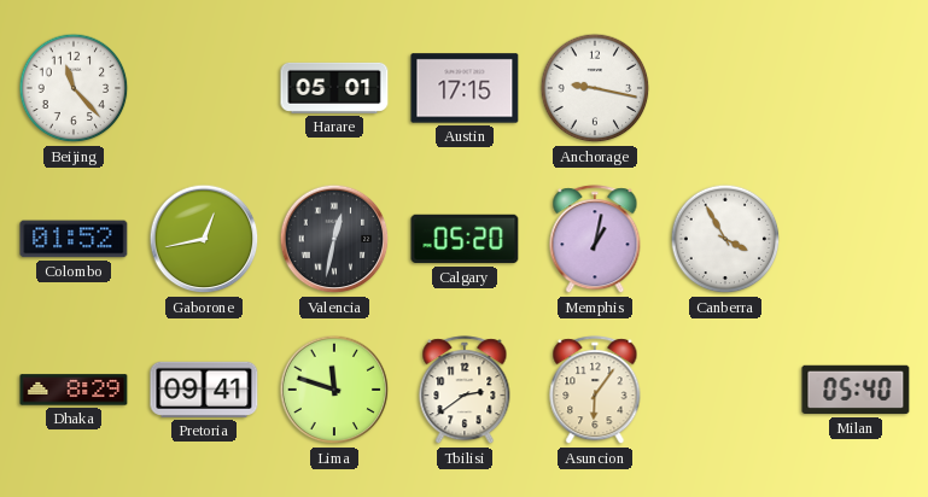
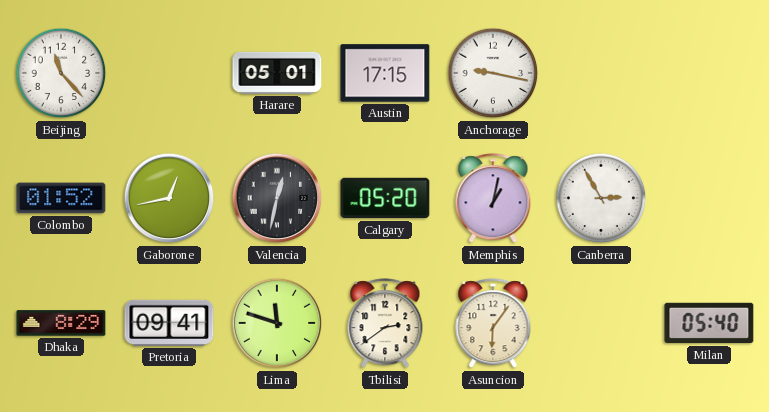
Canberra: 3:55 -> 2:55 (601, 198)
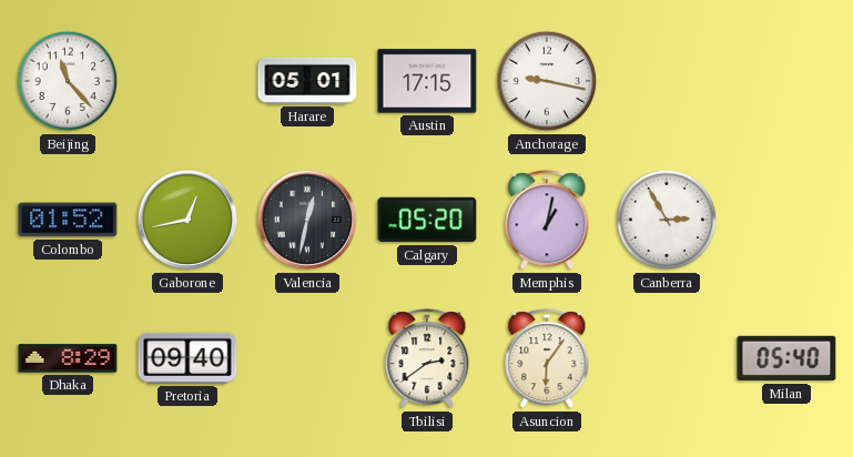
Pretoria: 09:41 -> 09:40 (187, 358)
Lima: 11:48 -> none (277, 323)
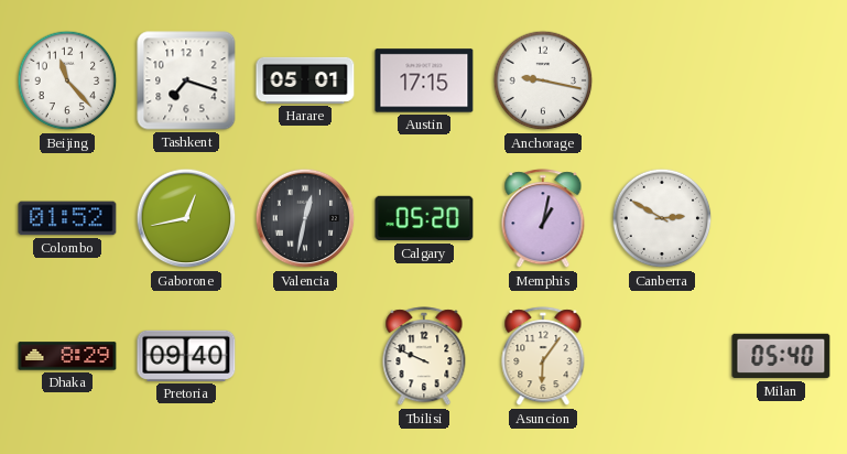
Tashkent: none -> 7:18 (186, 80)
Canberra: 2:55 -> 2:50 (662, 218)
Tbilisi: 2:39 -> 9:49 (424, 357)
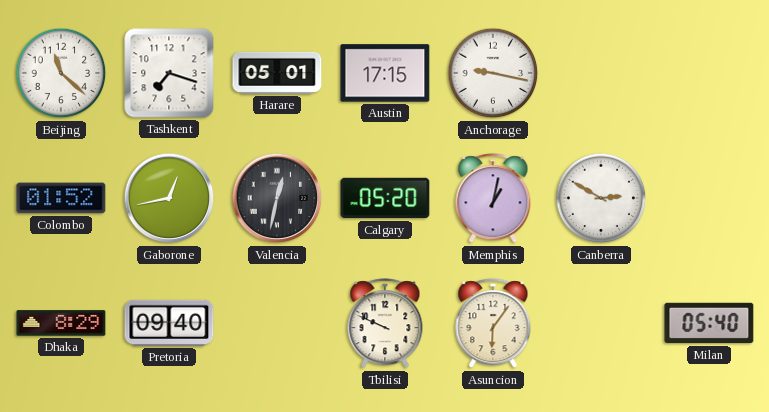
Beijing: 11:23 -> 11:22 (61, 73)
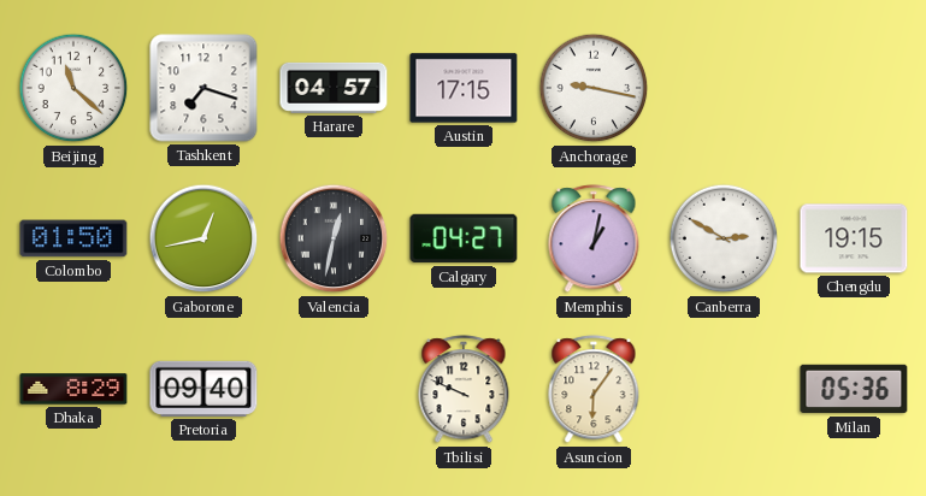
Harare: 05:01 -> 04:57 (334, 88)
Colombo: 01:52 -> 01:50 (73, 238)
Calgary: 05:20 -> 04:27 (464, 238)
Chengdu: none -> 19:15 (854, 238)
Milan: 05:40 -> 05:36 (854, 389)
